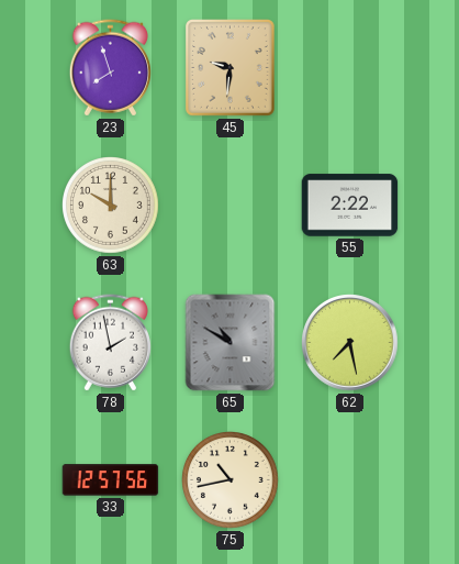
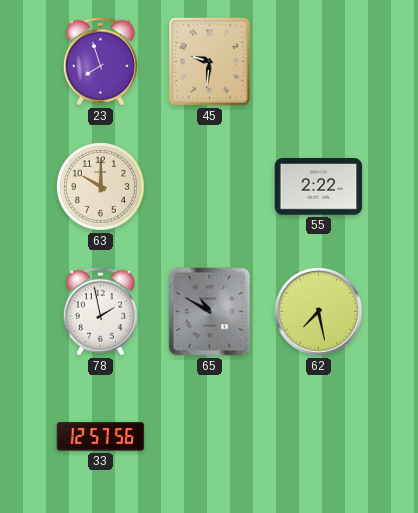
75: 10:43 -> none (231, 480)
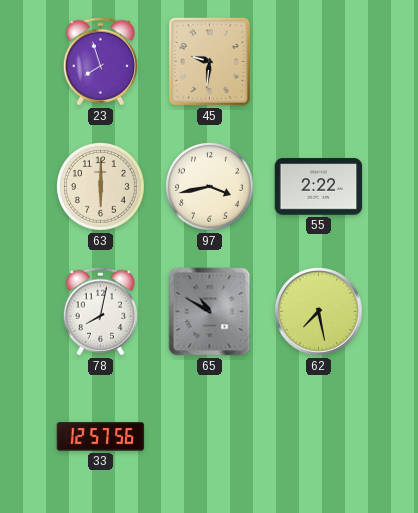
63: 10:00 -> 6:00 (101, 187)
97: none -> 3:43 (210, 187)
78: 1:58 -> 8:02 (100, 312)
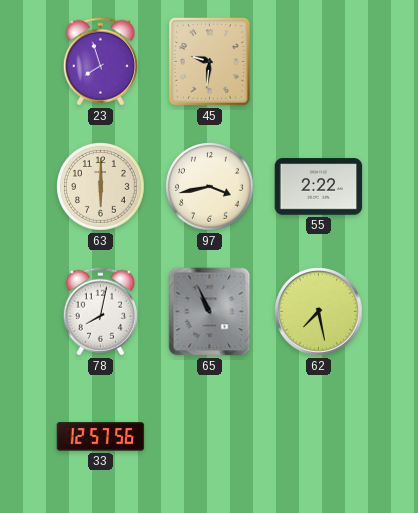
65: 10:50 -> 10:56 (210, 312)
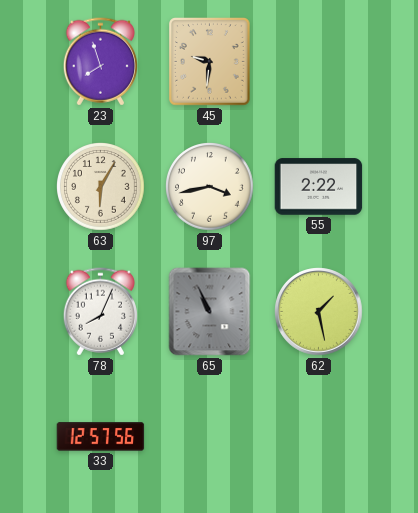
63: 6:00 -> 6:05 (101, 187)
78: 8:02 -> 8:04 (100, 312)
62: 7:28 -> 1:28 (319, 312)
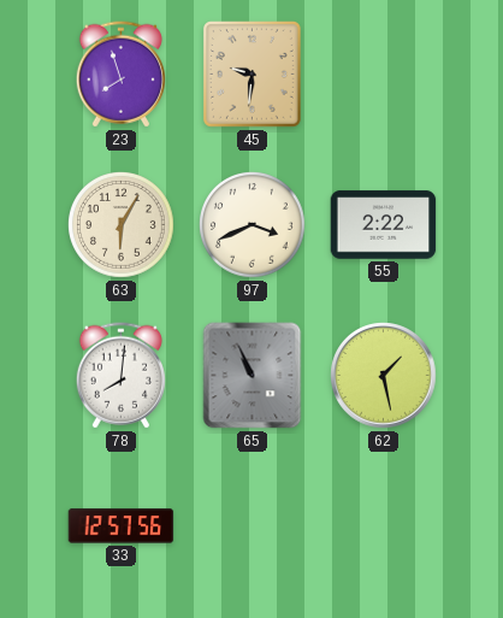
97: 3:43 -> 3:41 (253, 225)
78: 8:04 -> 8:01 (120, 376)
